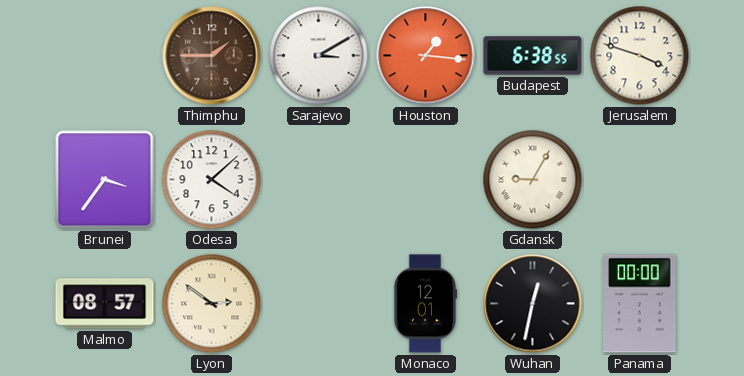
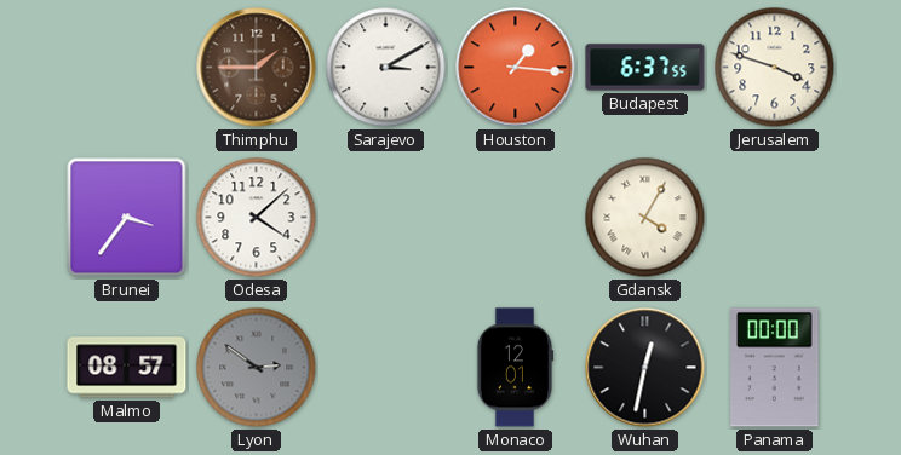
Budapest: 6:38 -> 6:37 (645, 68)
Gdansk: 9:05 -> 4:05 (645, 218)
Lyon dial: cream -> grey (257, 368)
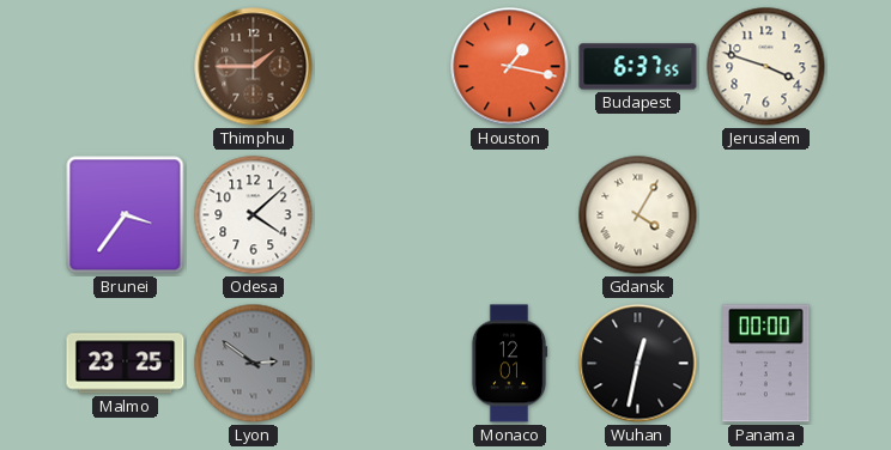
Sarajevo: 3:10 -> none (386, 68)
Houston: 1:16 -> 1:17 (510, 67)
Malmo: 08:57 -> 23:25 (126, 364)
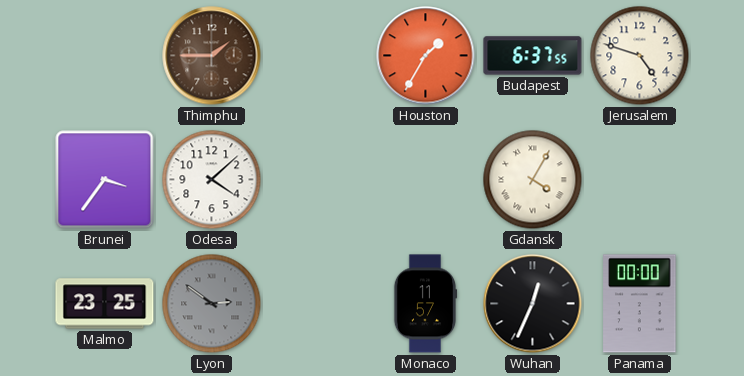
Houston: 1:17 -> 1:35 (426, 56)
Jerusalem: 3:48 -> 4:48 (640, 56)
Monaco: 12:01 -> 11:57 (425, 304)
Wuhan: 12:32 -> 12:34 (533, 304)
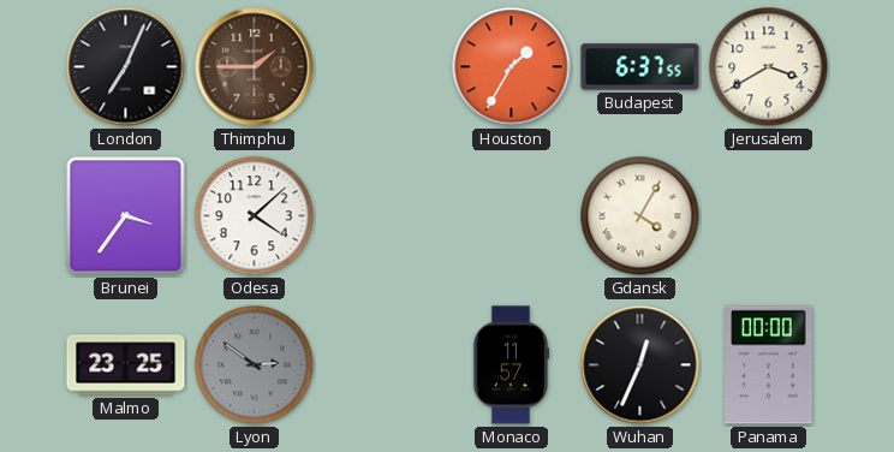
London: none -> 7:04 (126, 67)
Jerusalem: 4:48 -> 3:40 (769, 67)
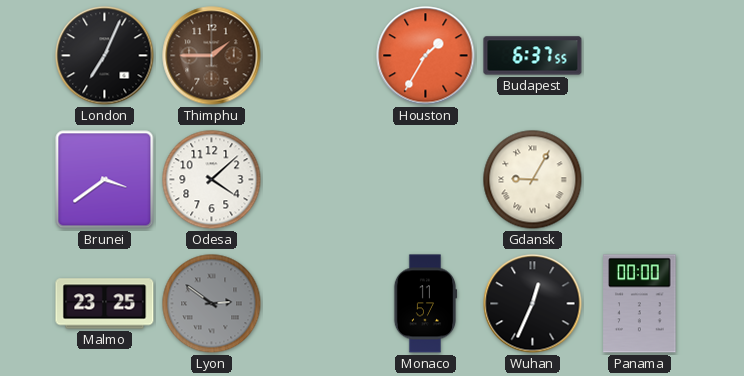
Jerusalem: 3:40 -> none (769, 67)
Brunei: 3:36 -> 3:39 (105, 180)
Gdansk: 4:05 -> 9:05 (533, 180)
